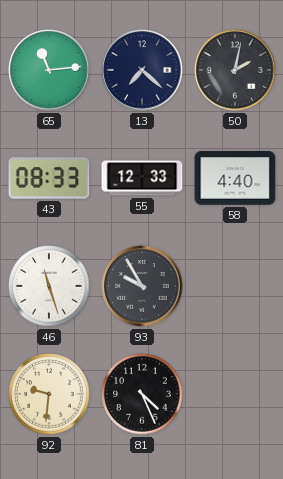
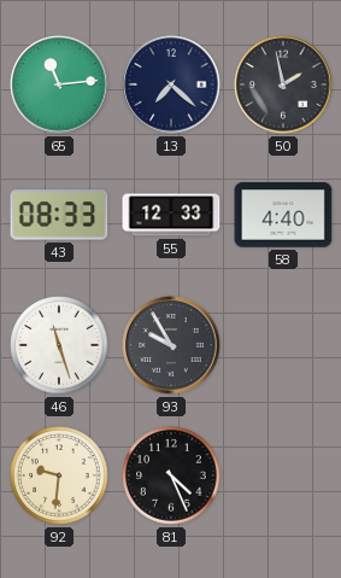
50: 2:02 -> 1:58 (283, 84)
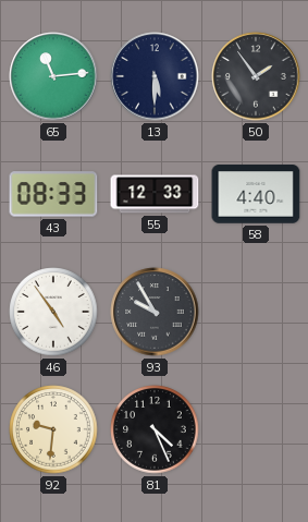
13: 7:22 -> 5:30 (155, 76)
50: 1:58 -> 1:54 (256, 76)
46: 11:27 -> 4:54 (53, 312)
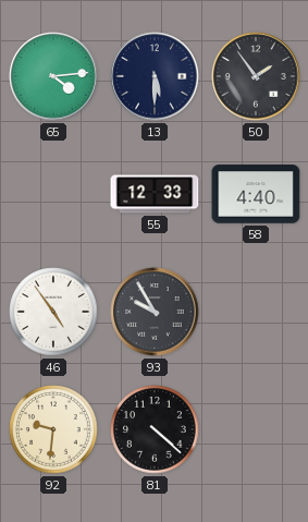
65: 11:14 -> 4:14 (53, 76)
43: 08:33 -> none (53, 194)
81: 4:26 -> 4:22 (155, 429)
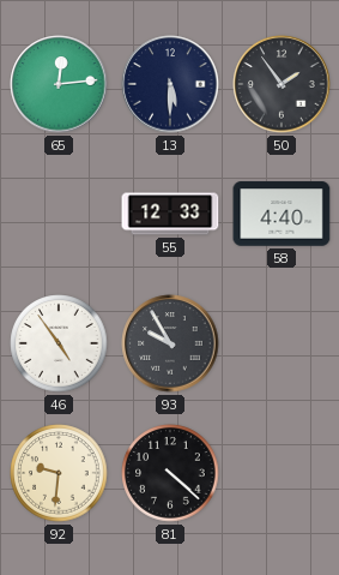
65: 4:14 -> 12:14 (59, 84)
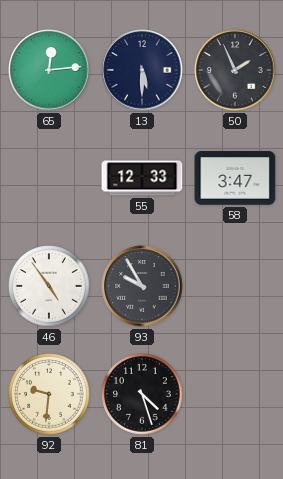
50: 1:54 -> 1:56 (235, 70)
58: 4:40 -> 3:47 (235, 178)
81: 4:22 -> 4:27 (142, 394)
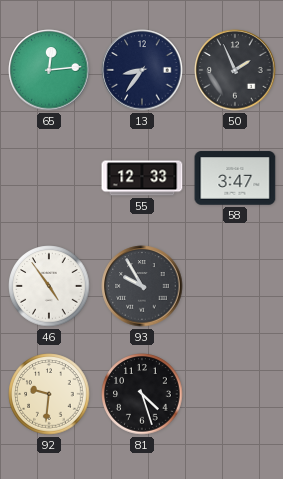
13: 5:30 -> 8:36 (142, 70)
